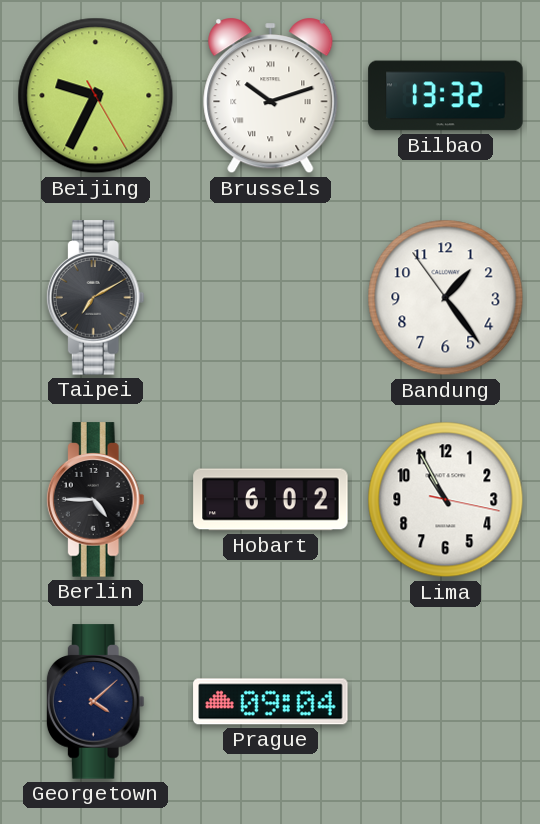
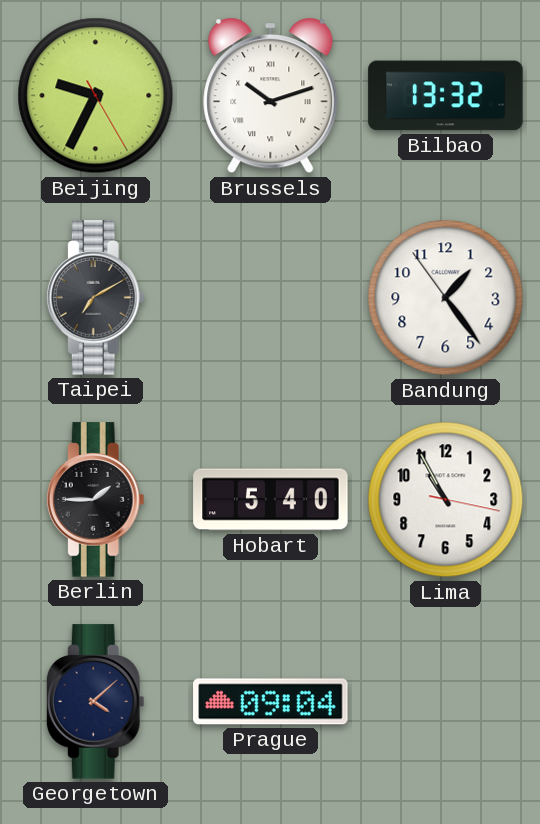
Berlin: 4:45 -> 1:45 (95, 500)
Hobart: 6:02 -> 5:40 (271, 500)
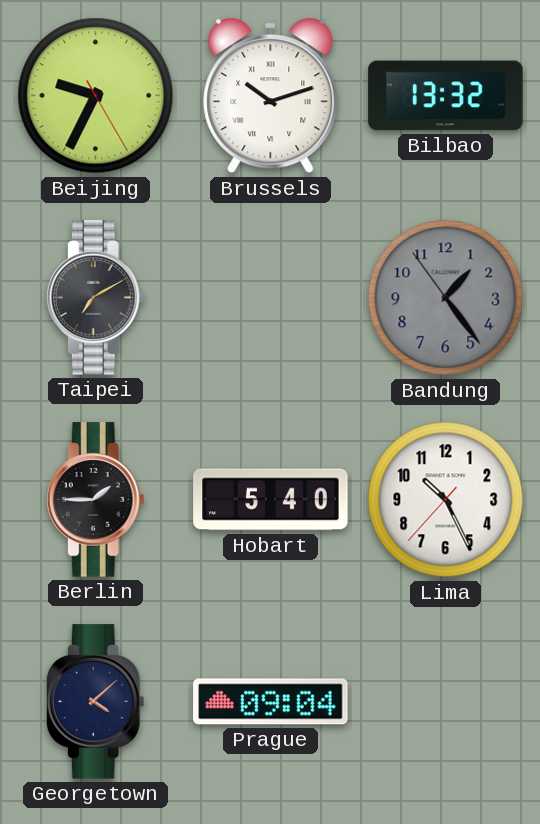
Bandung dial: white -> grey (446, 298)
Lima: 10:55 -> 10:25 (446, 500)
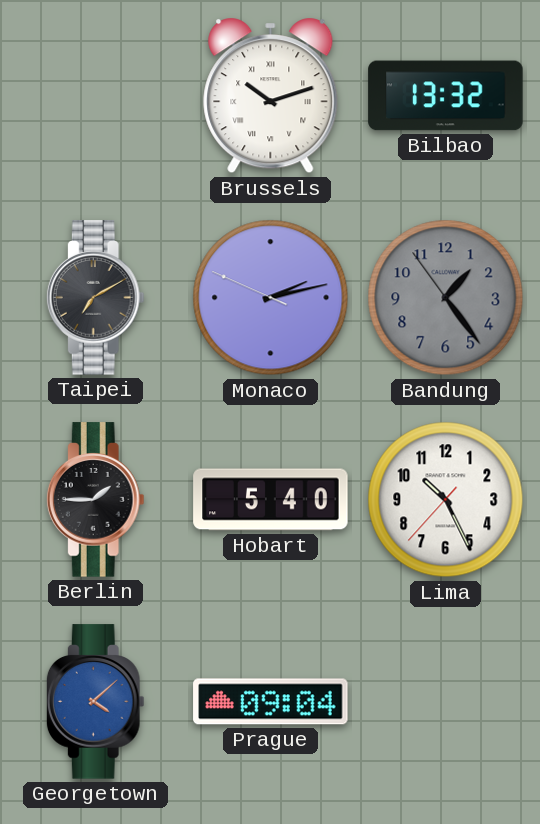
Beijing: 9:34 -> none (96, 96)
Monaco: none -> 2:12 (271, 298)
Georgetown dial: navy -> blue (95, 702)
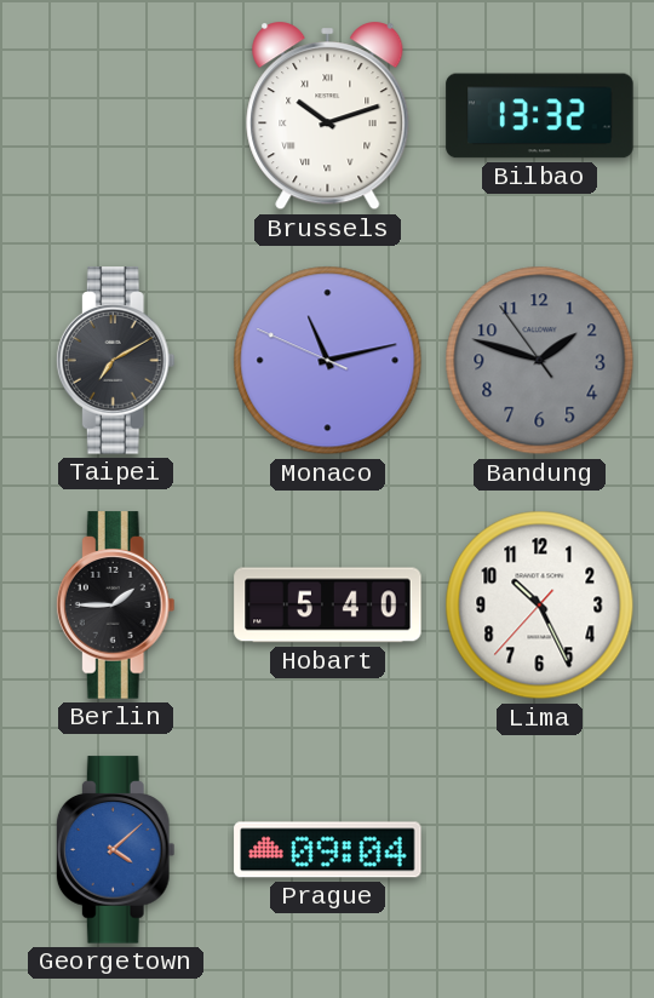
Monaco: 2:12 -> 11:12 (328, 361)
Bandung: 1:23 -> 1:47 (540, 361)
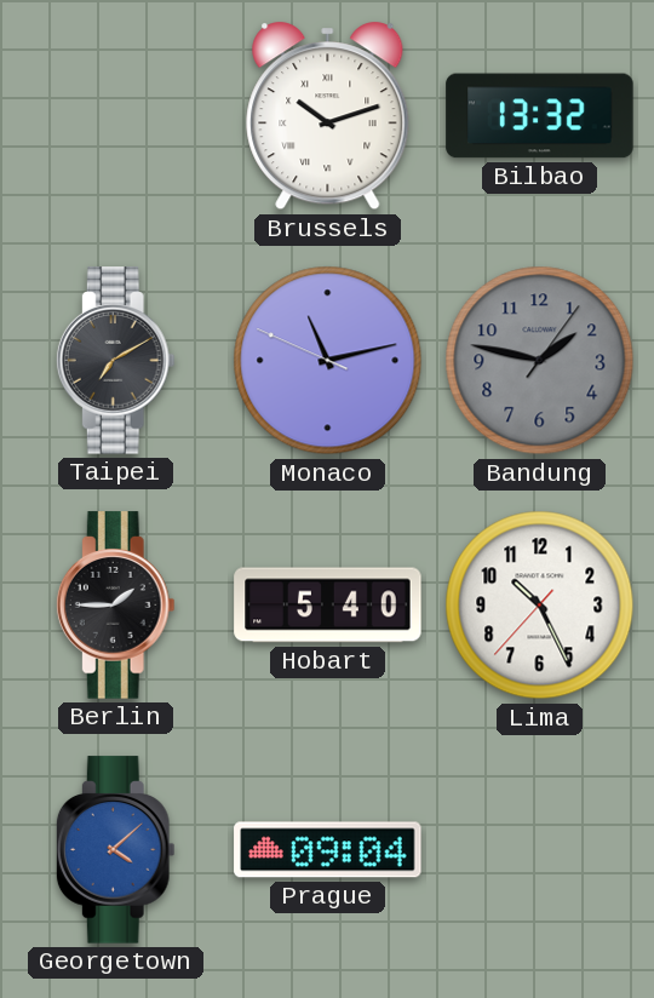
Bandung: 1:47:54 -> 1:47:06 (540, 361)
